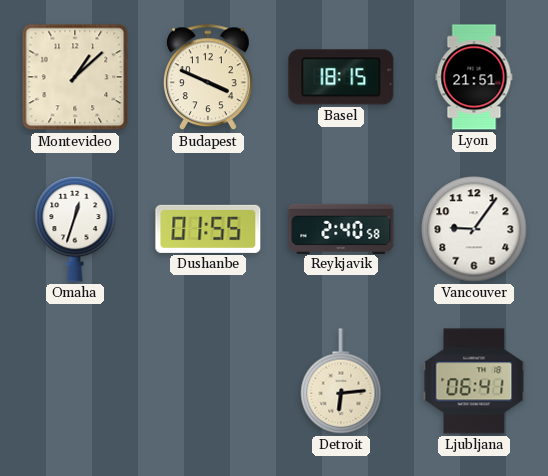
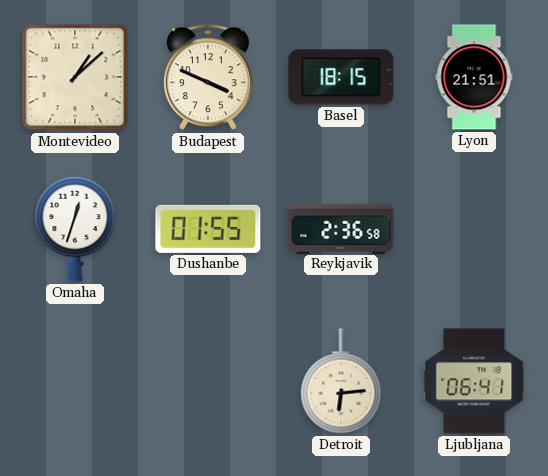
Reykjavik: 2:40 -> 2:36 (341, 228)
Vancouver: 9:06 -> none (474, 229)
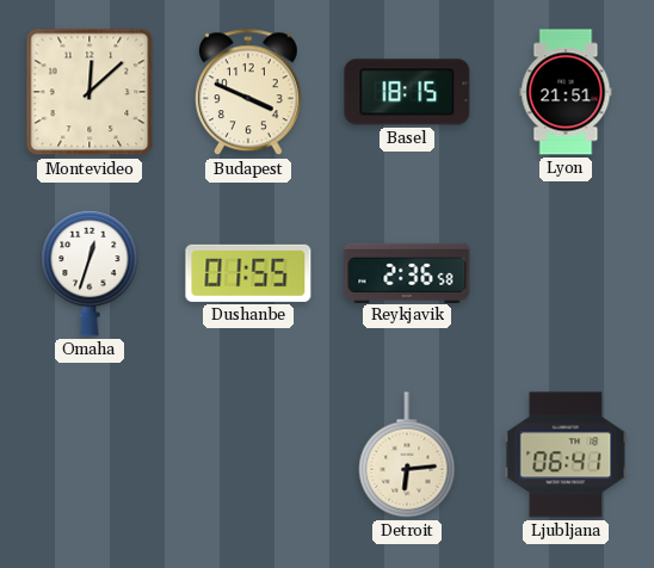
Montevideo: 1:08 -> 12:08 (90, 92)
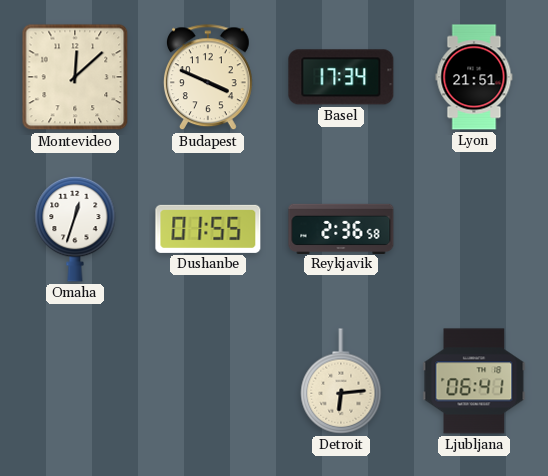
Basel: 18:15 -> 17:34 (341, 77)
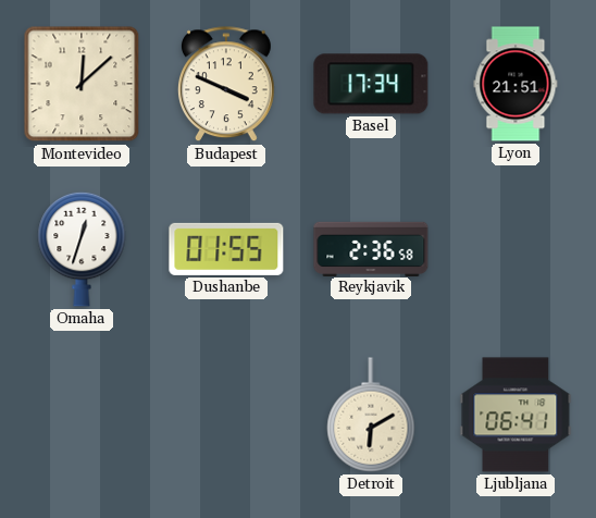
Detroit: 6:14 -> 6:10 (371, 415)
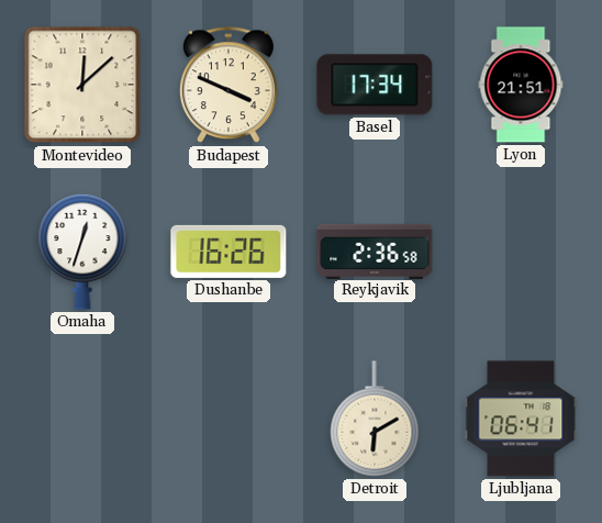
Dushanbe: 01:55 -> 16:26 (228, 252)
